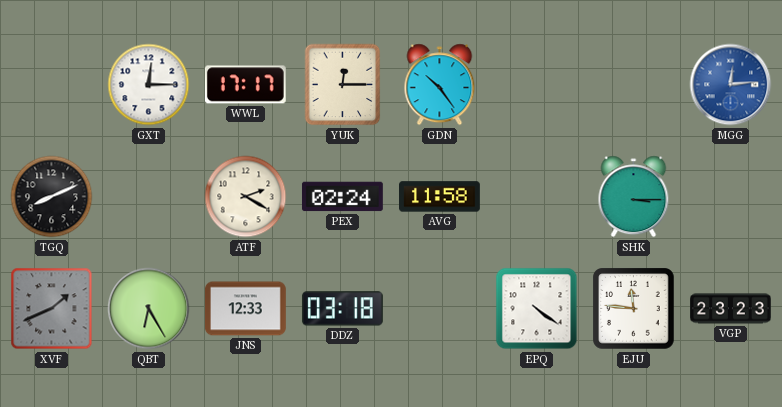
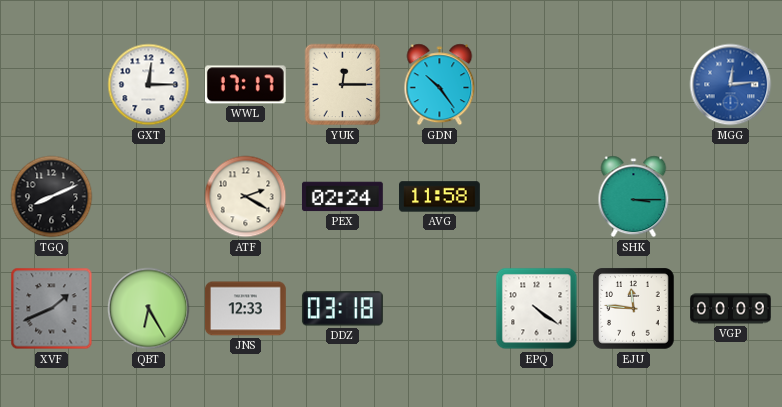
VGP: 23:23 -> 00:09 (731, 309)
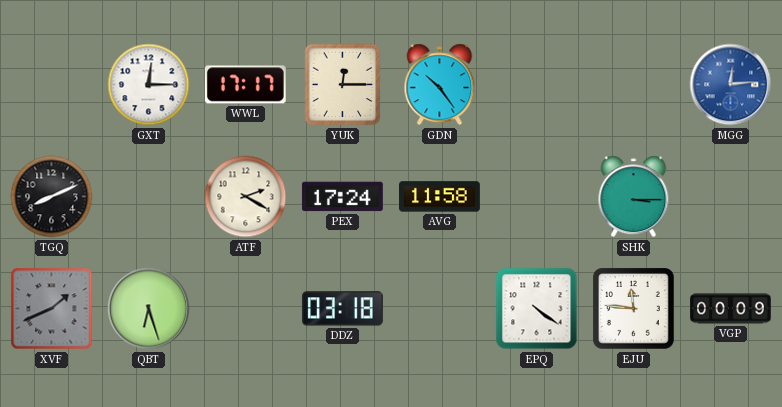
PEX: 02:24 -> 17:24 (342, 197)
QBT: 6:25 -> 6:27 (149, 309)
JNS: 12:33 -> none (245, 309)
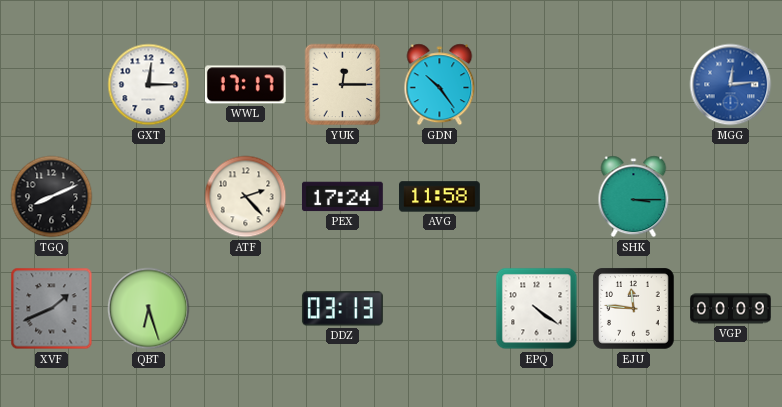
ATF: 2:20 -> 2:23 (246, 197)
DDZ: 03:18 -> 03:13 (342, 309)
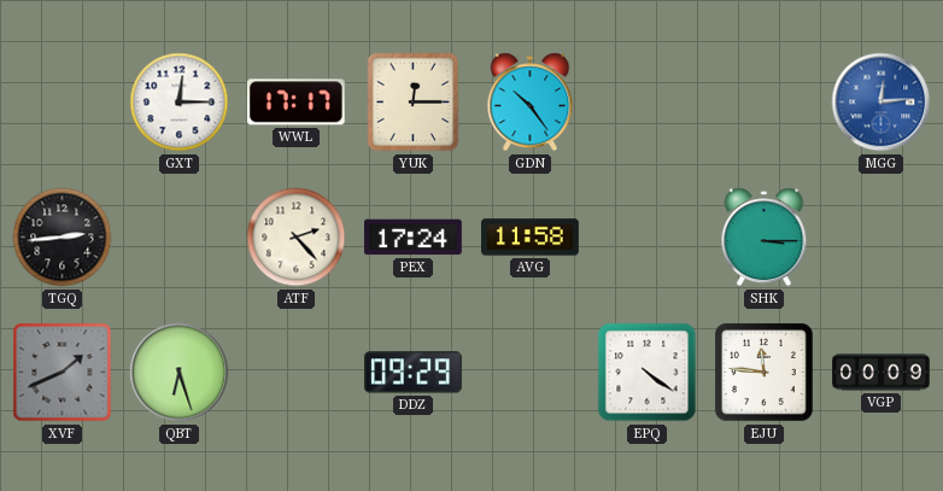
TGQ: 8:11 -> 2:44 (63, 238)
DDZ: 03:13 -> 09:29 (412, 373)
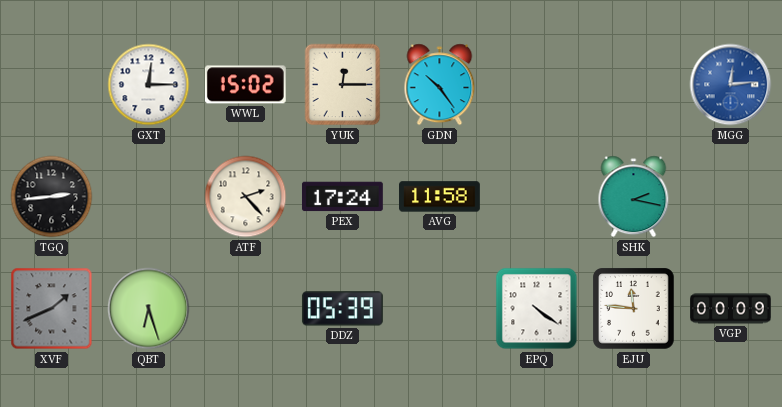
WWL: 17:17 -> 15:02 (245, 85)
SHK: 3:15 -> 2:17 (634, 197)
DDZ: 09:29 -> 05:39 (342, 309)
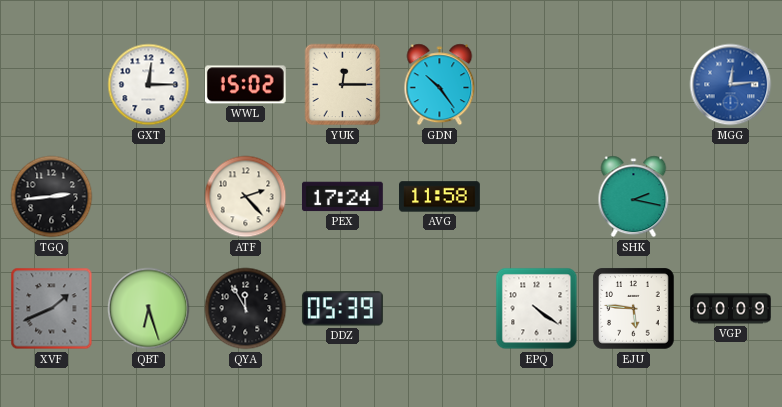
QYA: none -> 11:55 (246, 309)
EJU: 11:46 -> 5:46 (634, 309)
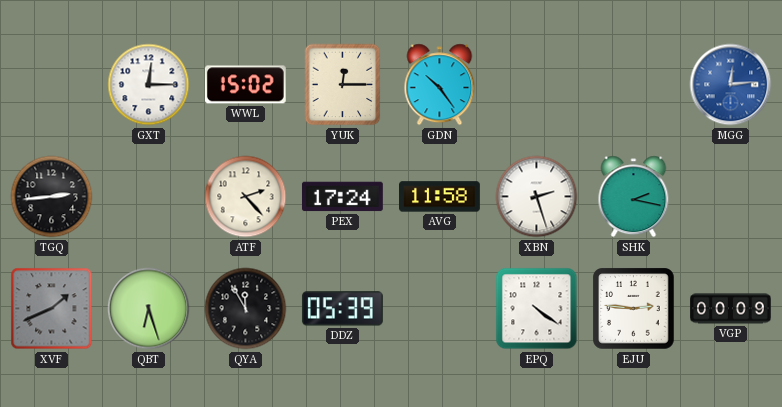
XBN: none -> 2:27 (537, 197)
EJU: 5:46 -> 2:46 (634, 309)
